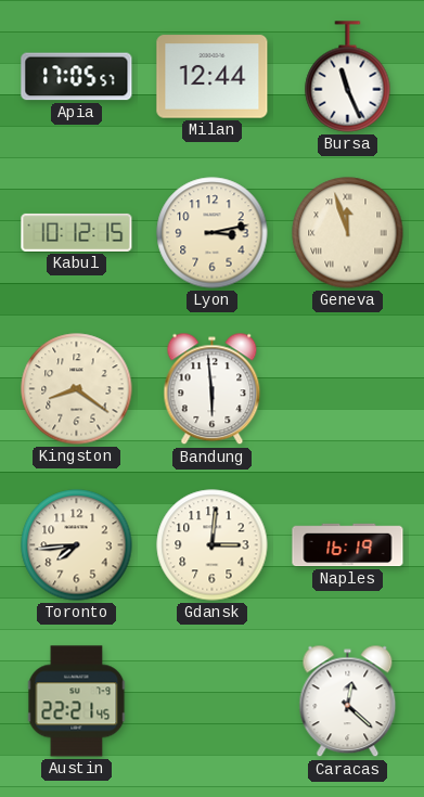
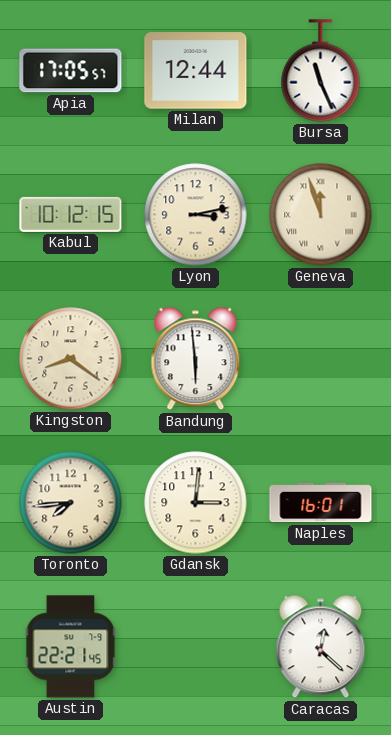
Naples: 16:19 -> 16:01 (321, 503)
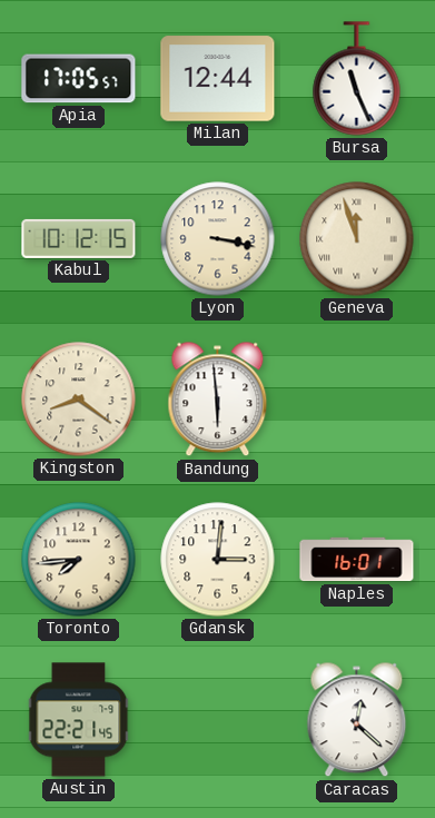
Lyon: 3:13 -> 3:17 (218, 239)
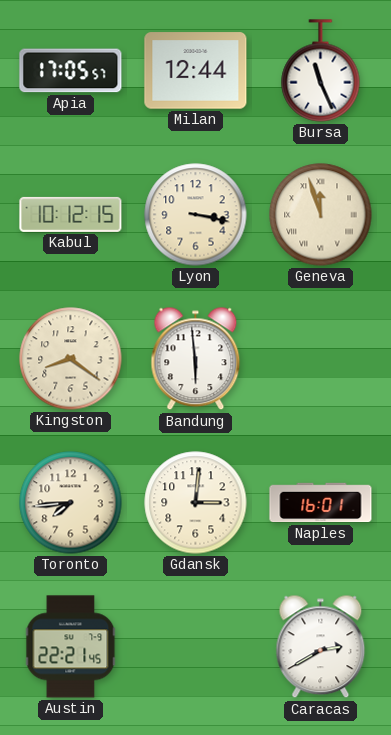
Caracas: 12:22 -> 2:40 (321, 647)
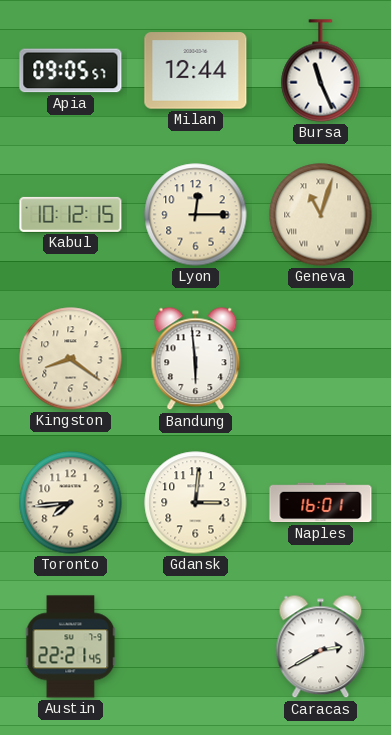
Apia: 17:05 -> 09:05 (71, 71)
Lyon: 3:17 -> 12:15 (196, 215)
Geneva: 11:57 -> 11:03 (321, 215)
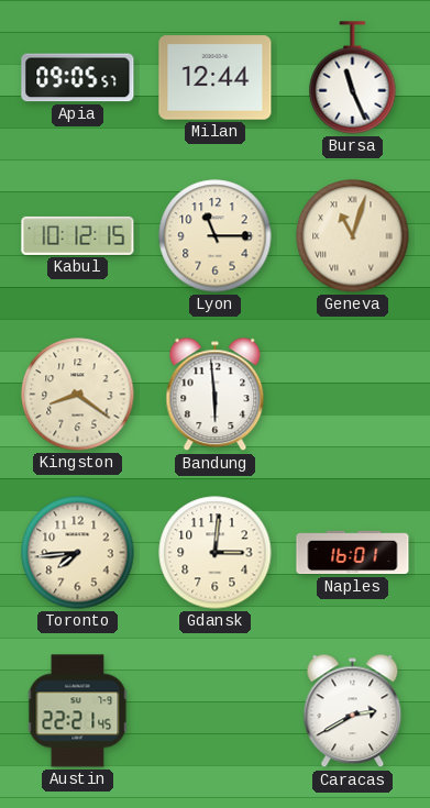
Lyon: 12:15 -> 11:15 (216, 236)
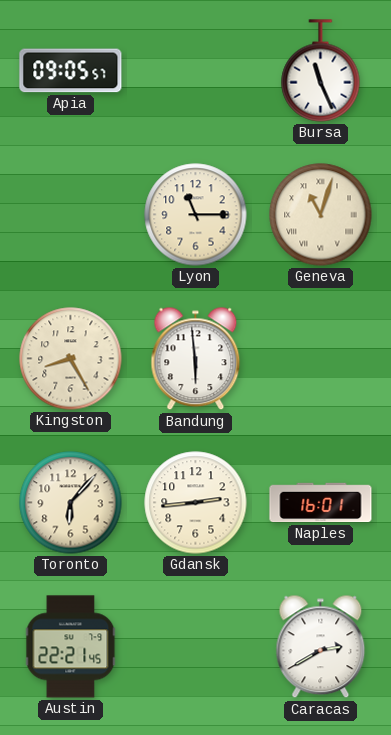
Milan: 12:44 -> none (216, 78)
Kabul: 10:12 -> none (78, 235)
Kingston: 8:21 -> 8:25 (71, 359)
Toronto: 7:44 -> 6:07 (71, 503)
Gdansk: 3:01 -> 2:44 (196, 503)
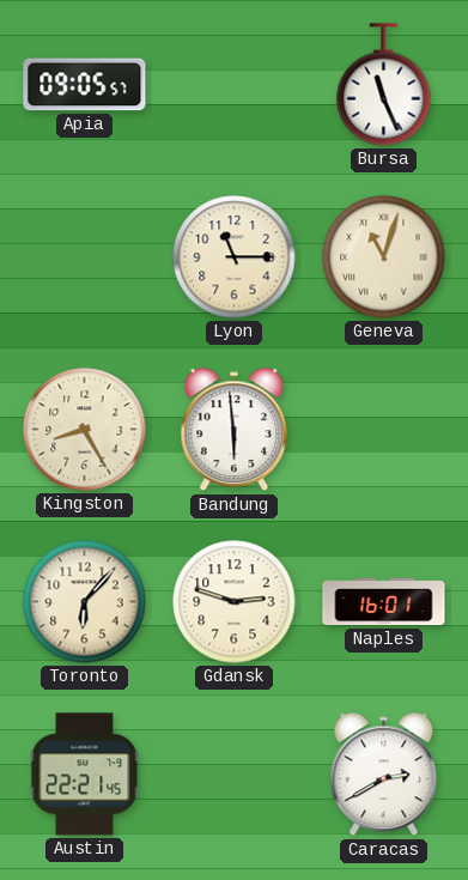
Gdansk: 2:44 -> 2:48 (235, 602)
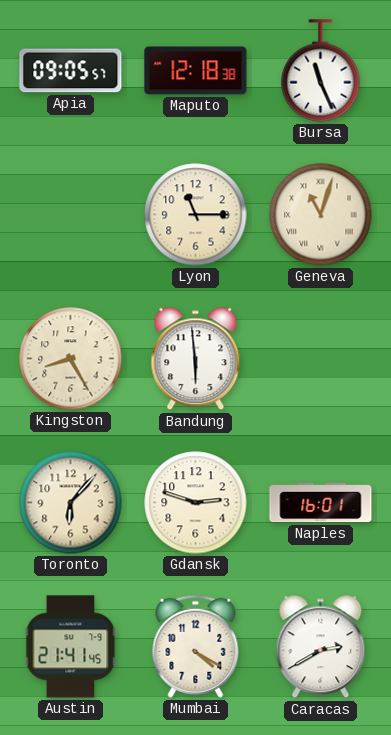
Maputo: none -> 12:18 (196, 71)
Austin: 22:21 -> 21:41 (71, 647)
Mumbai: none -> 4:20 (196, 646)
